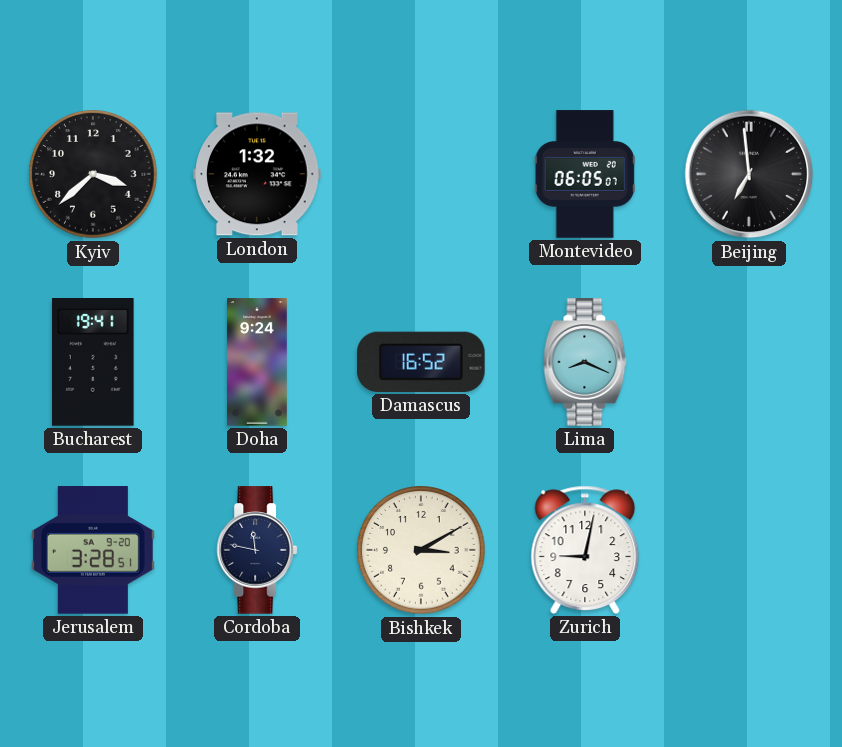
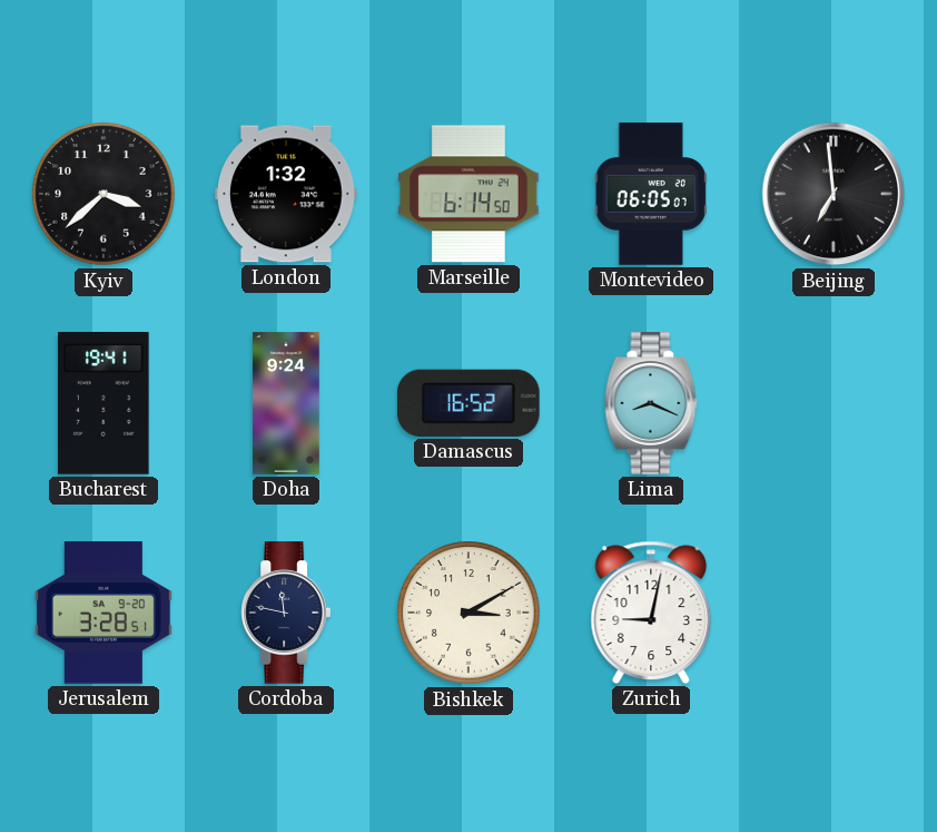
Marseille: none -> 6:14 (468, 194)
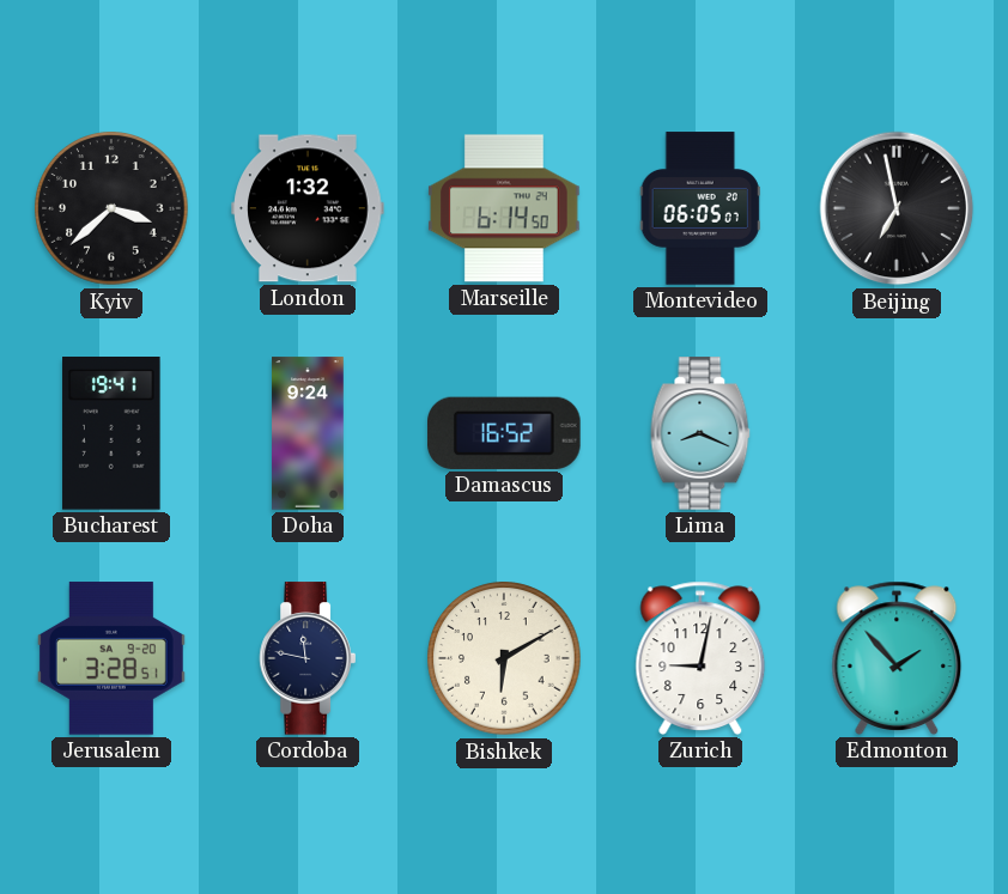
Beijing: 6:59 -> 6:58 (897, 208)
Bishkek: 3:10 -> 6:10 (504, 658)
Edmonton: none -> 1:53 (897, 658)
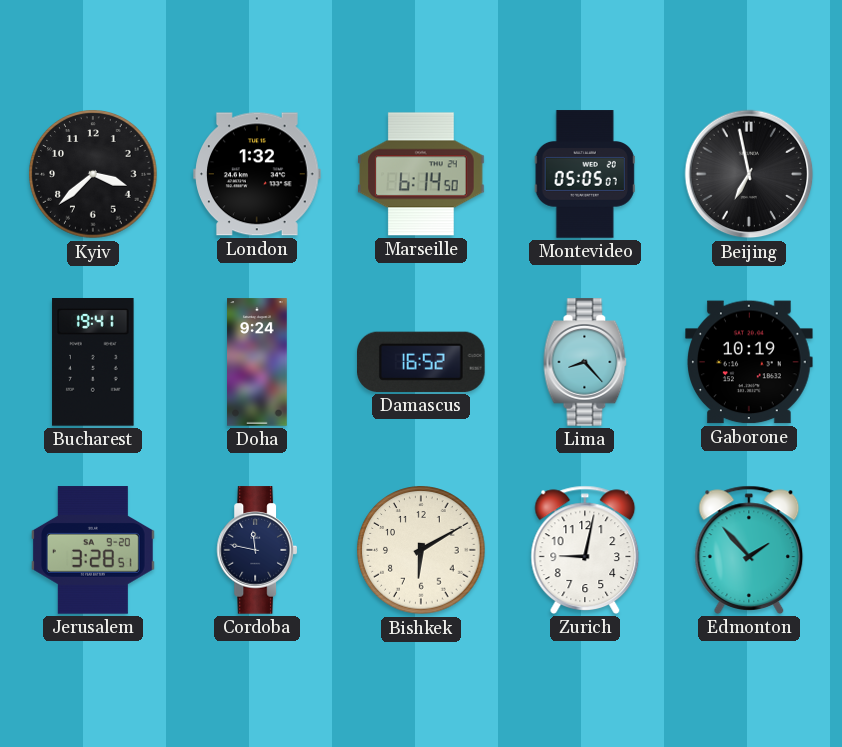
Montevideo: 06:05 -> 05:05 (585, 174)
Lima: 8:19 -> 8:23 (585, 362)
Gaborone: none -> 10:19 (749, 362)
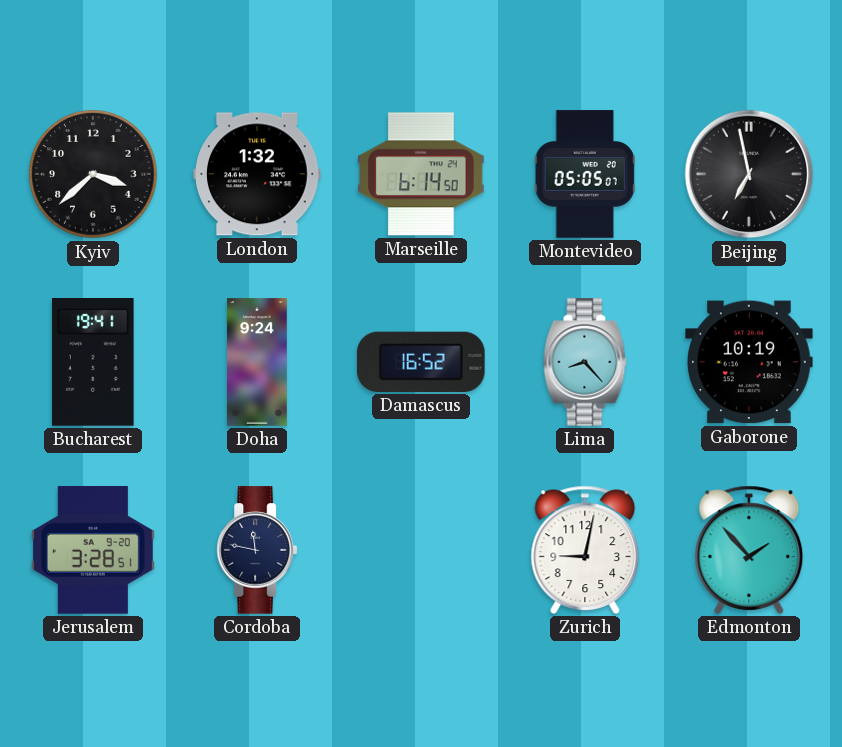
Bishkek: 6:10 -> none (421, 550)
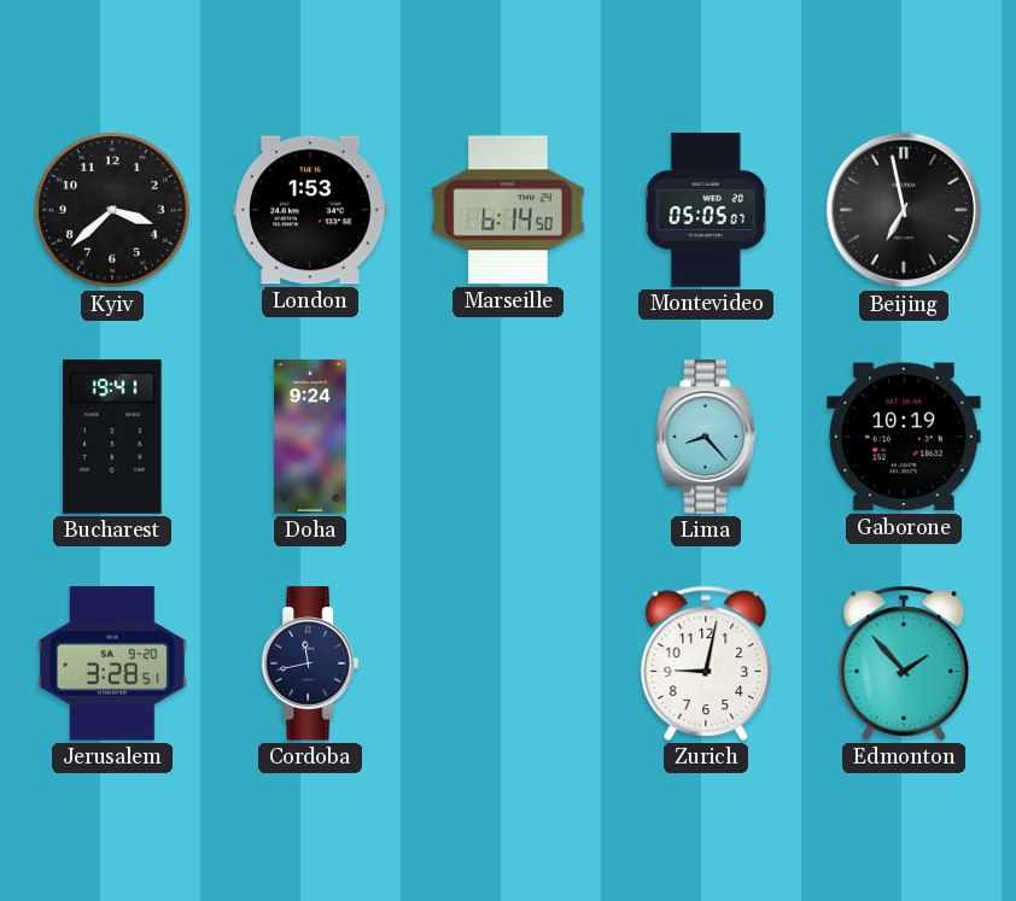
London: 1:32 -> 1:53 (310, 210)
Damascus: 16:52 -> none (422, 362)
Cordoba: 11:47 -> 11:43 (309, 663)
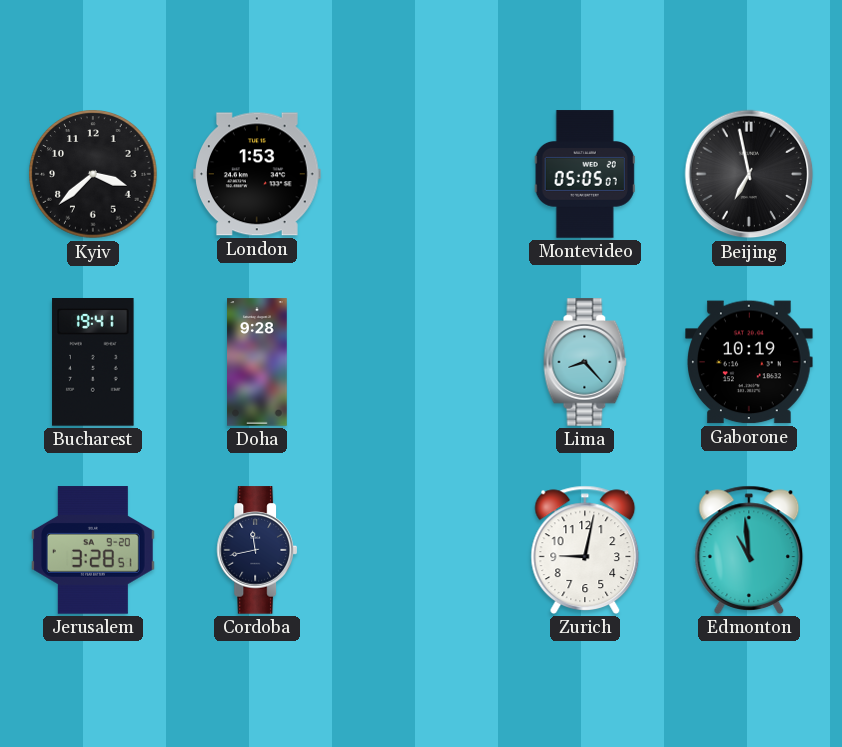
Marseille: 6:14 -> none (508, 210)
Doha: 9:24 -> 9:28 (257, 362)
Edmonton: 1:53 -> 10:59 (749, 550)
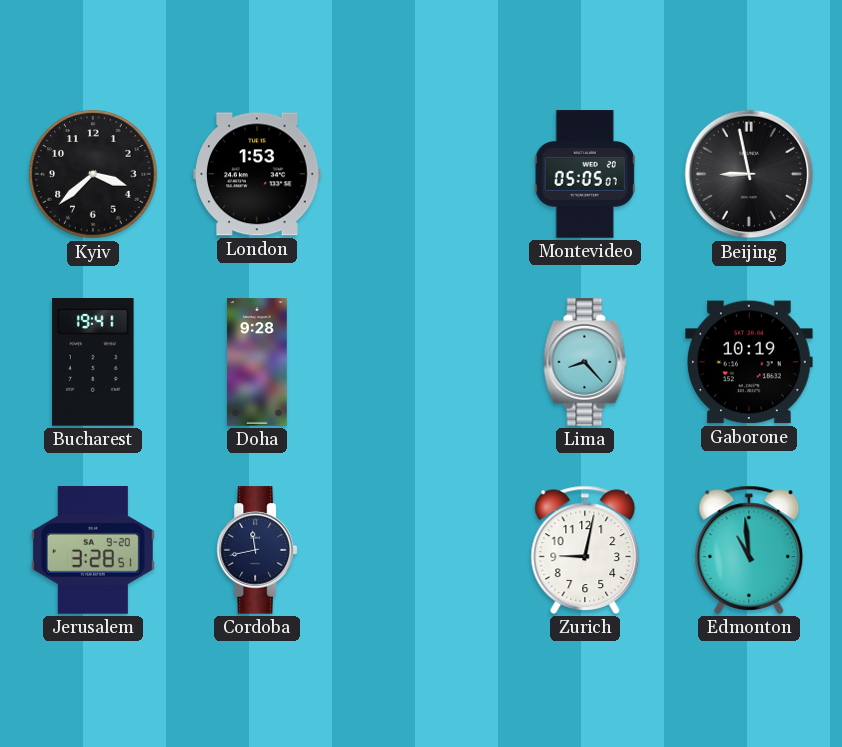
Beijing: 6:58 -> 8:58 (749, 174)
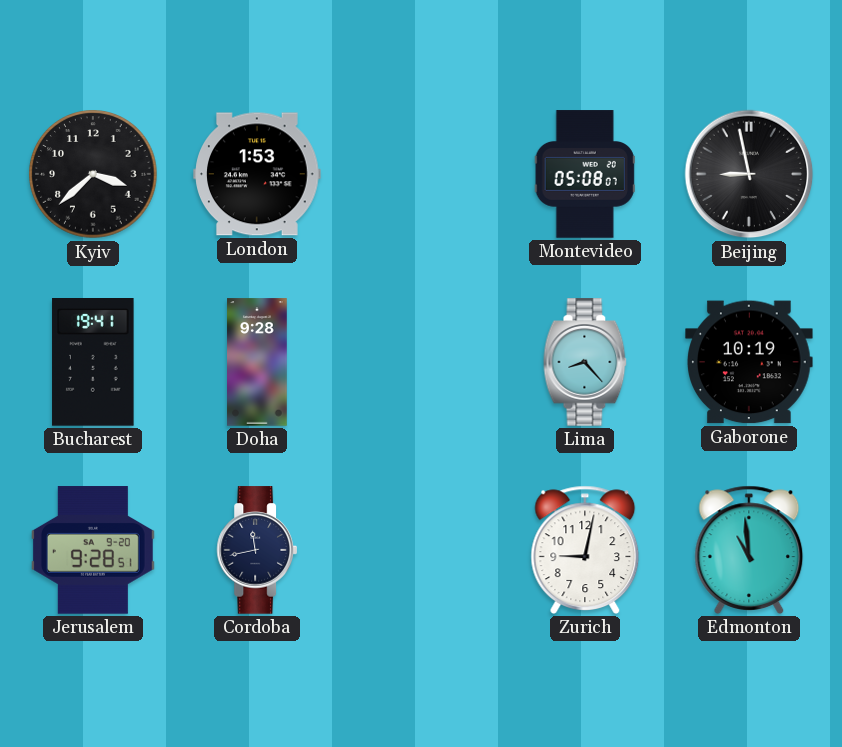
Montevideo: 05:05 -> 05:08 (585, 174)
Jerusalem: 3:28 -> 9:28 (93, 550)
